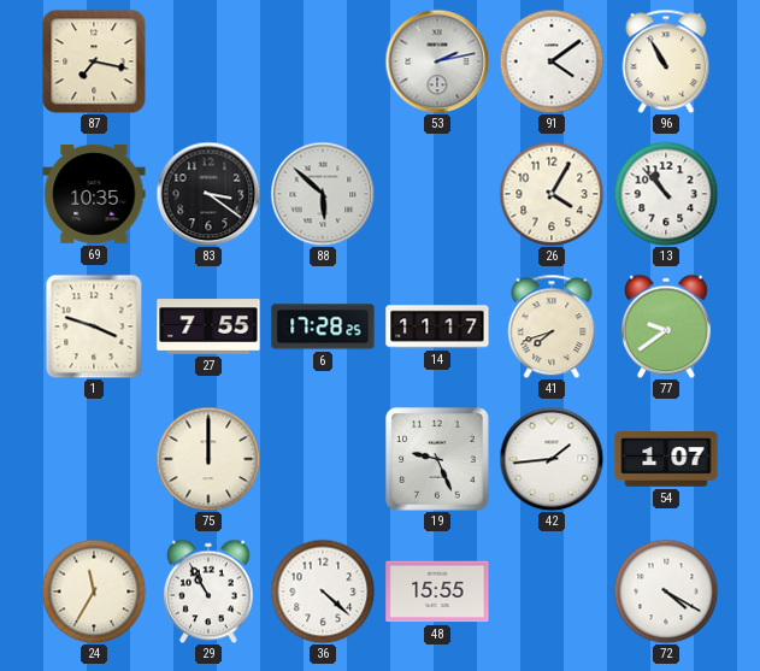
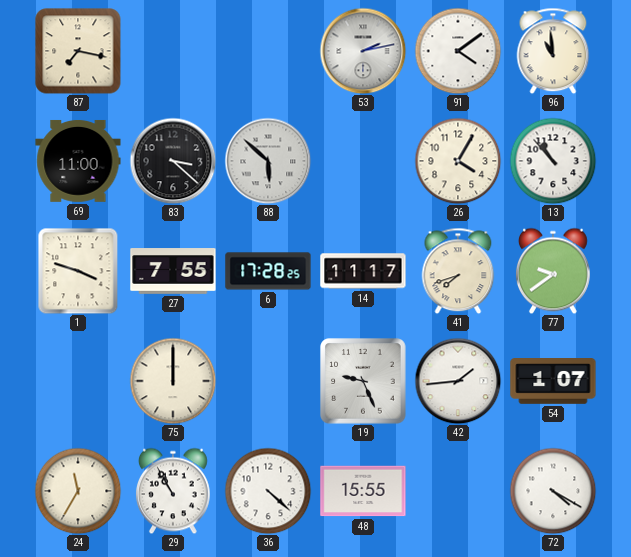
96: 10:55 -> 10:59 (553, 51)
69: 10:35 -> 11:00 (78, 161)
83: 3:21 -> 3:22 (173, 161)
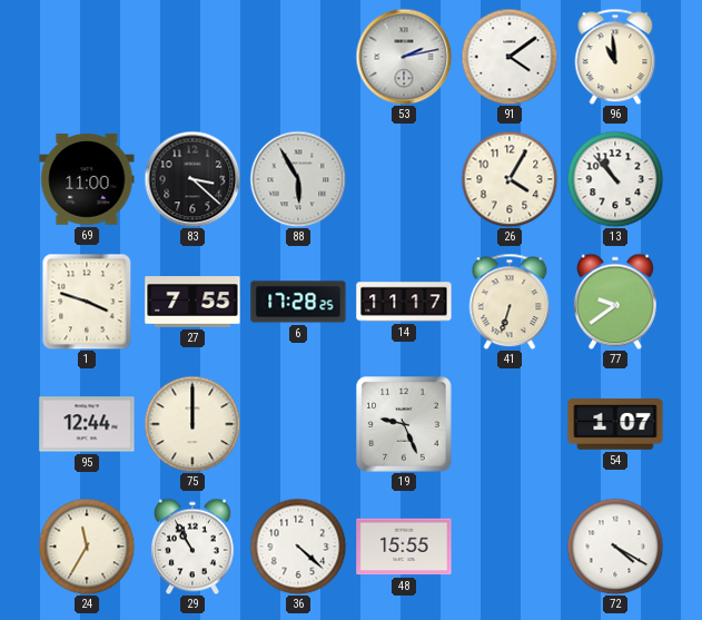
87: 7:17 -> none (78, 51)
88: 5:52 -> 5:55 (298, 179)
41: 7:42 -> 6:33 (510, 302)
95: none -> 12:44 (87, 424)
42: 1:44 -> none (458, 381)
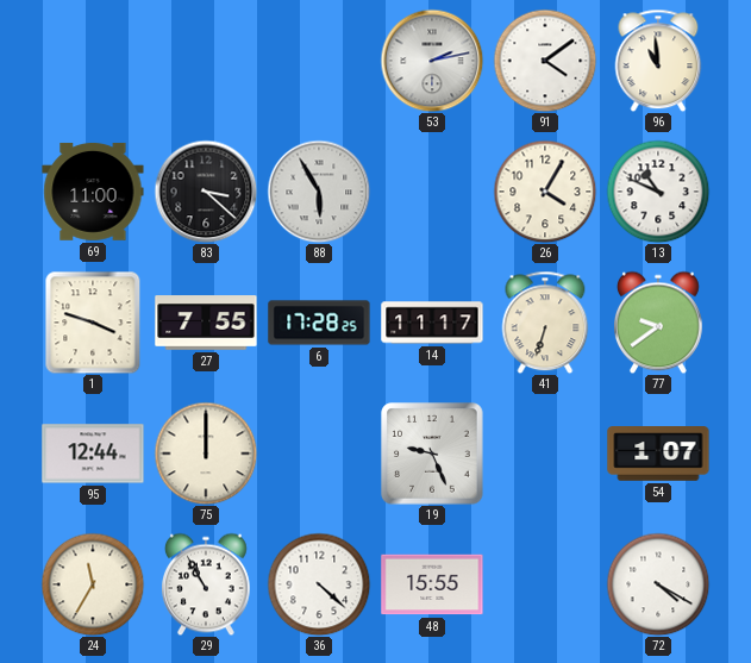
13: 10:53 -> 10:49 (658, 192)
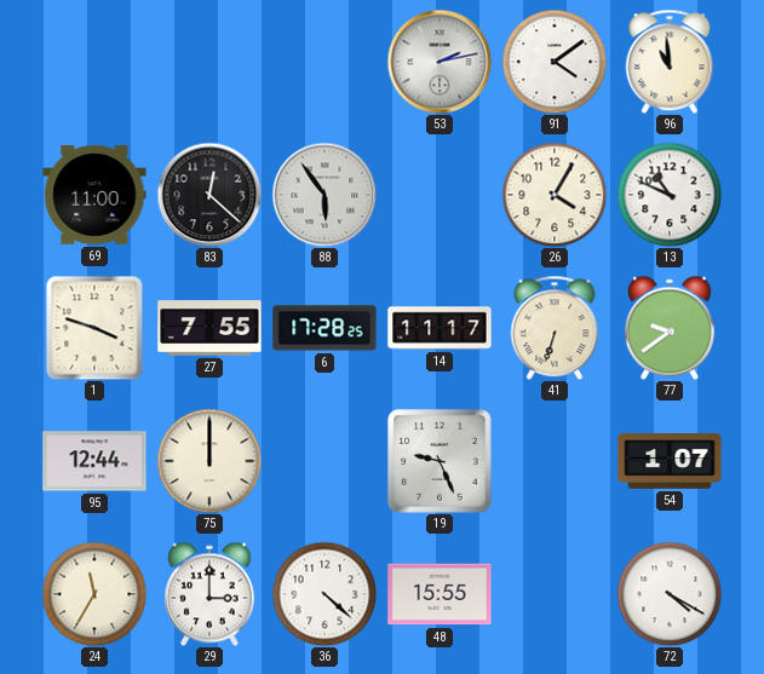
83: 3:22 -> 12:22 (209, 195)
88: 5:55 -> 5:54 (324, 195)
29: 10:55 -> 3:00 (209, 594)
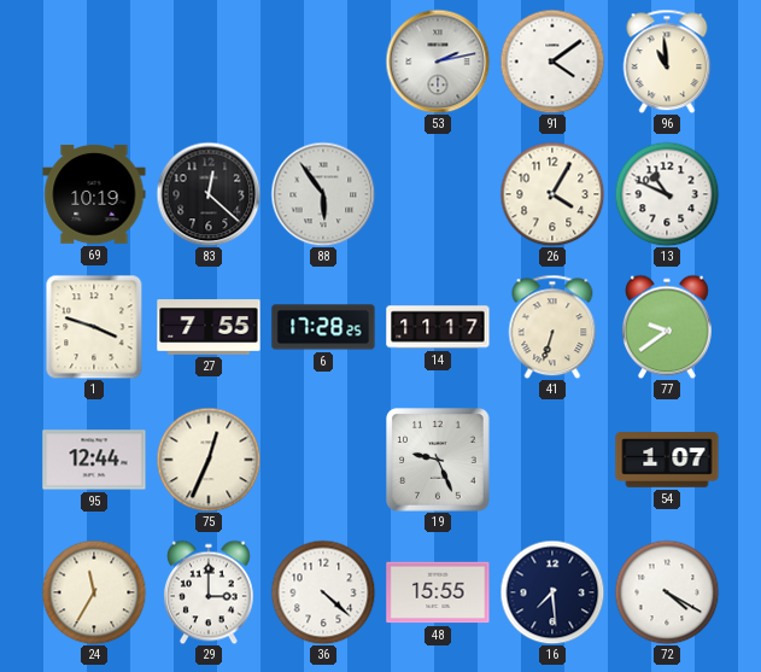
69: 11:00 -> 10:19 (94, 194)
75: 12:00 -> 12:34 (209, 460)
16: none -> 7:29 (552, 592)
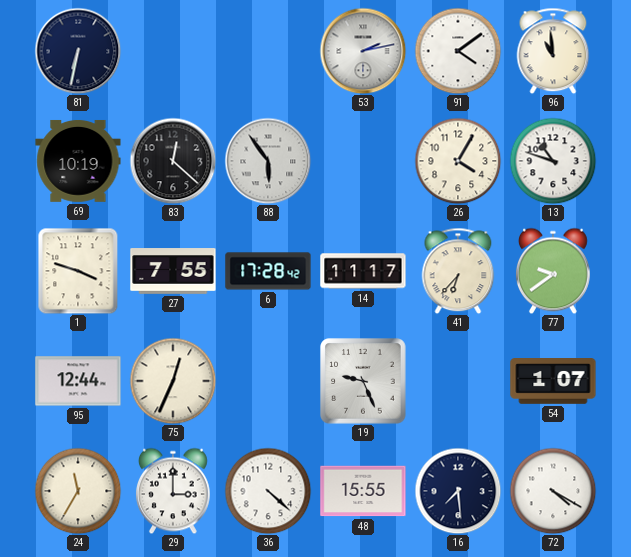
81: none -> 6:32 (78, 51)
13: 10:49 -> 10:48 (553, 161)
6: 17:28:25 -> 17:28:42 (268, 271)
41: 6:33 -> 6:37 (458, 271)
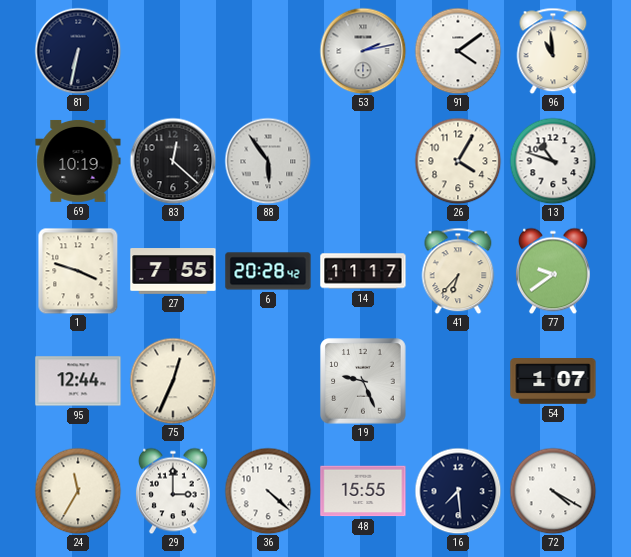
6: 17:28 -> 20:28 (268, 271)
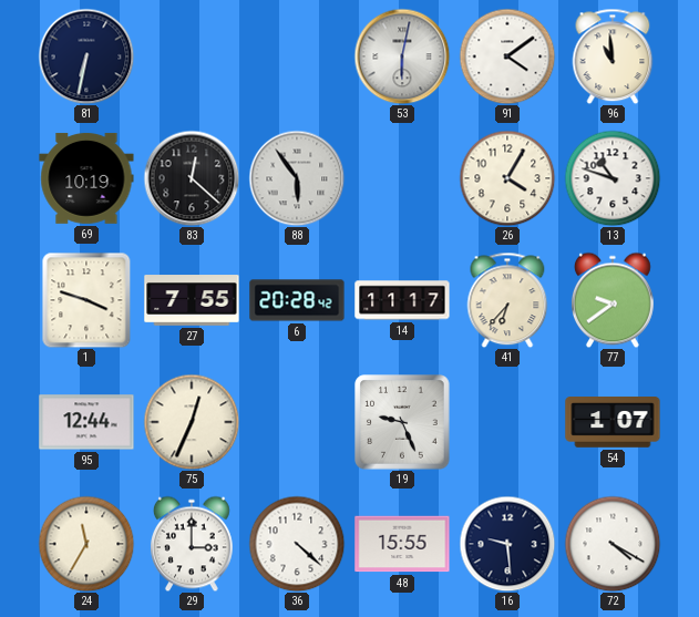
53: 2:13 -> 6:02 (402, 56)
16: 7:29 -> 9:29 (507, 544)
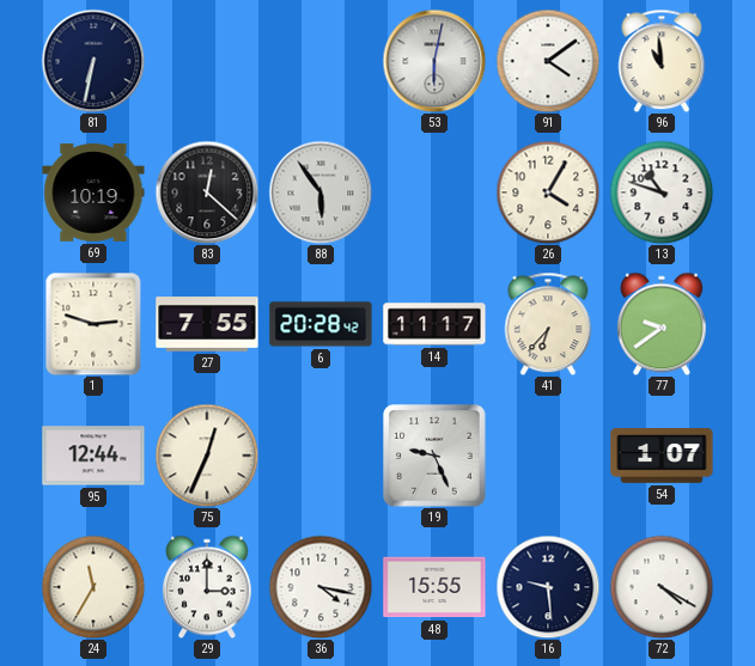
1: 3:48 -> 2:48 (93, 324)
36: 4:22 -> 4:17 (321, 587)
